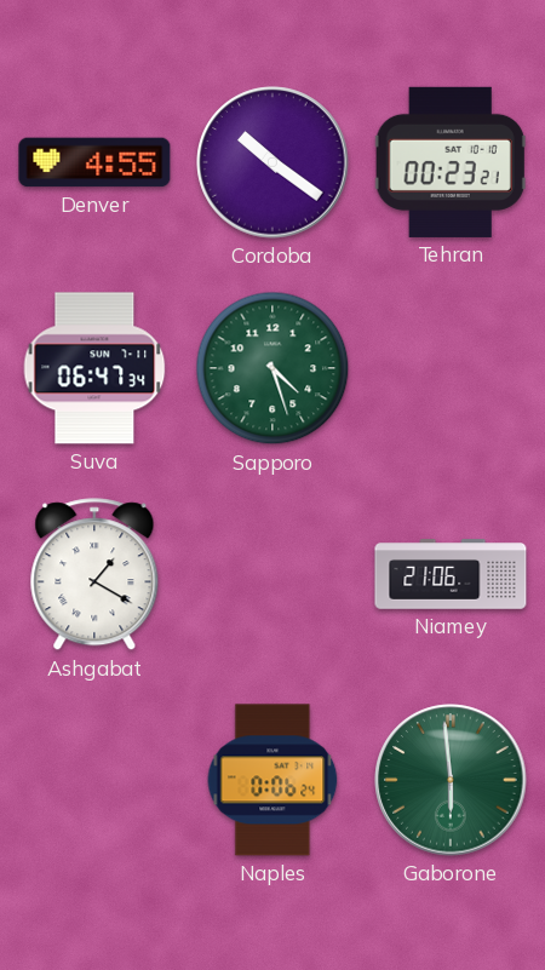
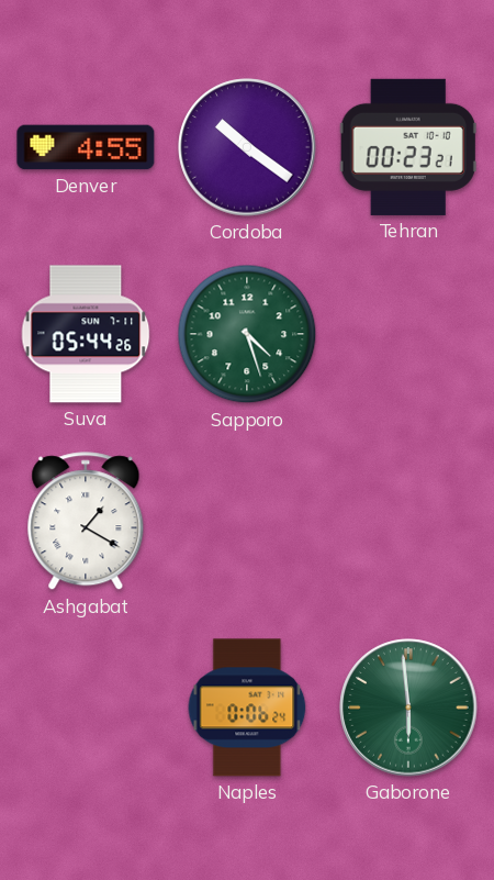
Suva: 06:47 -> 05:44 (86, 334)
Niamey: 21:06 -> none (451, 574)
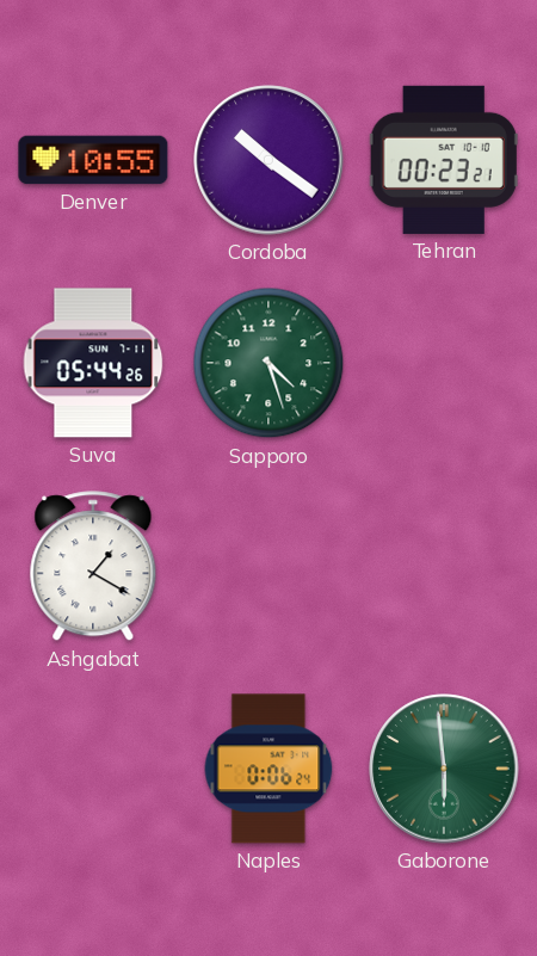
Denver: 4:55 -> 10:55 (93, 160)
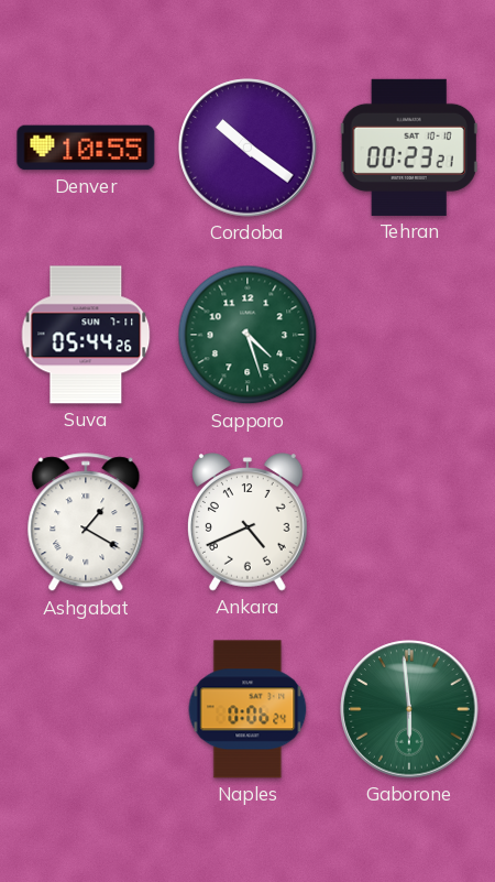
Ankara: none -> 4:41 (248, 522)
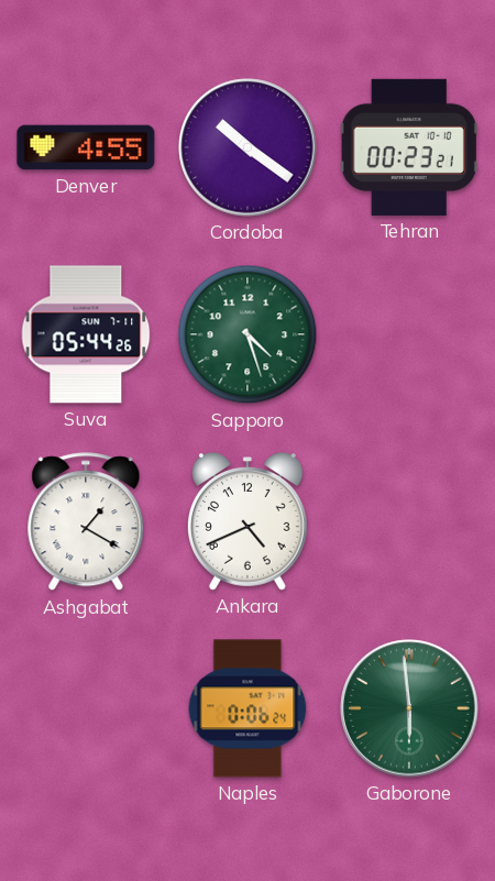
Denver: 10:55 -> 4:55 (86, 147)
